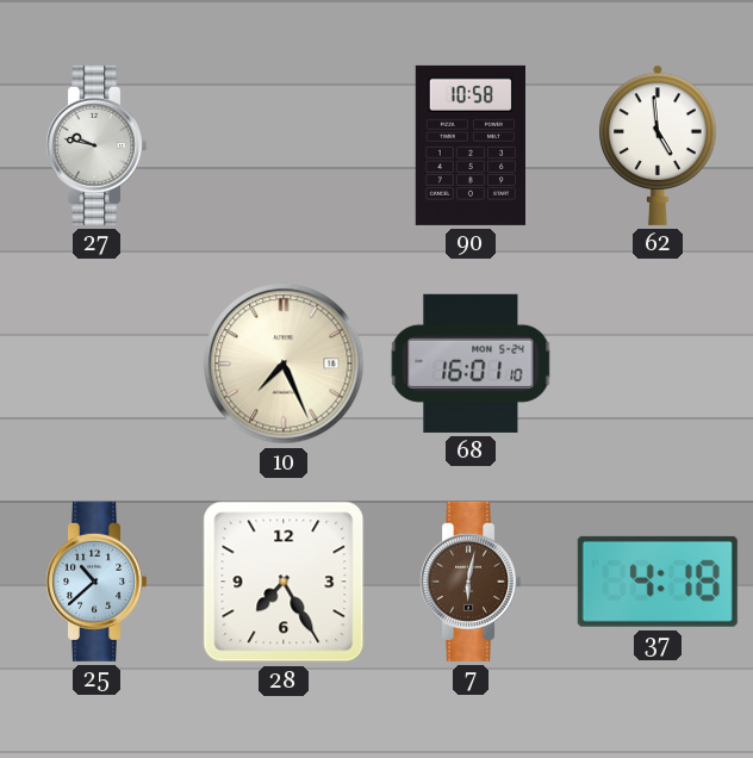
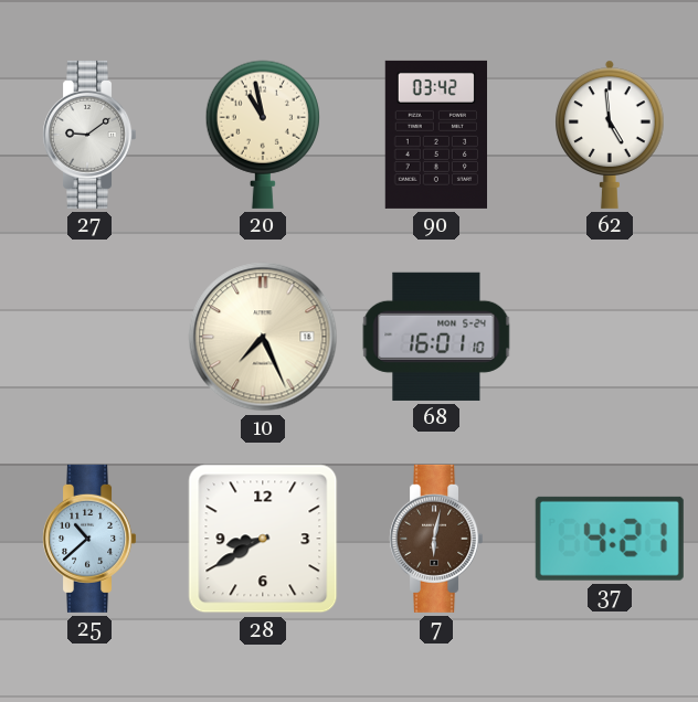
27: 9:47 -> 9:09 (89, 135)
20: none -> 10:58 (263, 135)
90: 10:58 -> 03:42 (435, 135)
28: 7:25 -> 8:40 (263, 539)
37: 4:18 -> 4:21 (610, 539)
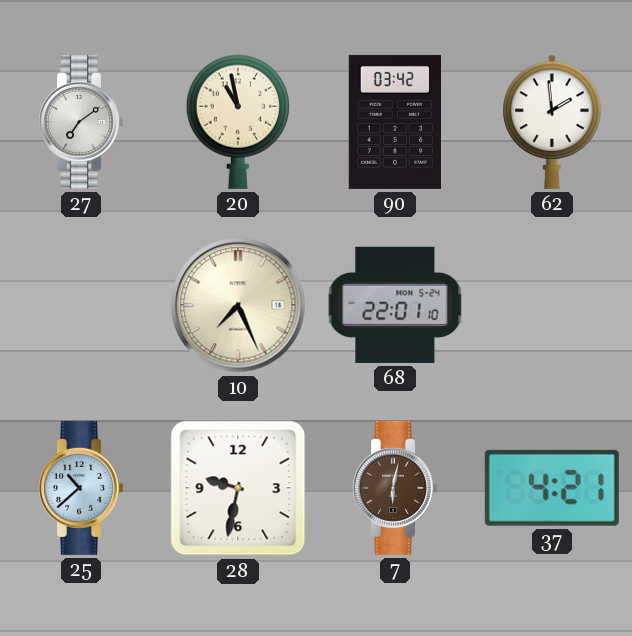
27: 9:09 -> 7:09 (81, 122)
62: 4:59 -> 1:59 (552, 122)
68: 16:01 -> 22:01 (395, 305)
28: 8:40 -> 9:32 (238, 488)
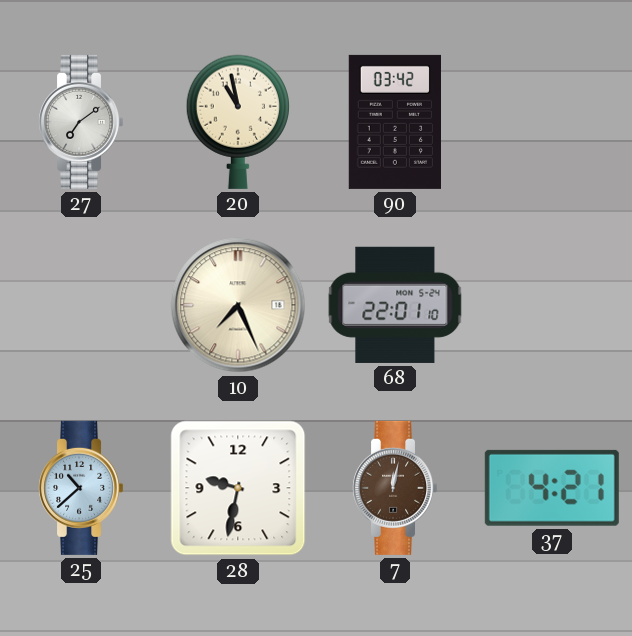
62: 1:59 -> none (552, 122)
7: 6:02 -> 12:02 (395, 488)
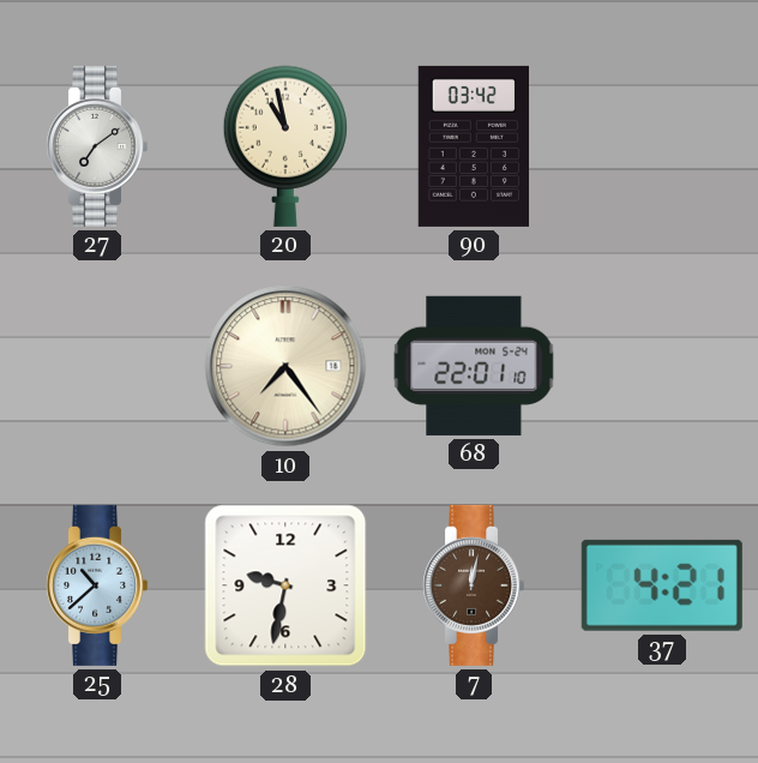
10: 7:26 -> 7:24 (285, 366)
